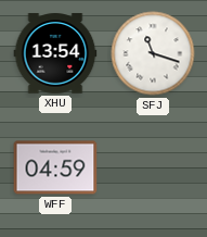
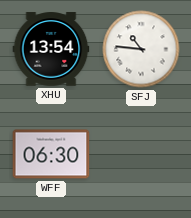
SFJ: 11:18 -> 10:46 (141, 49)
WFF: 04:59 -> 06:30 (51, 154)
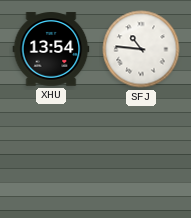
WFF: 06:30 -> none (51, 154)
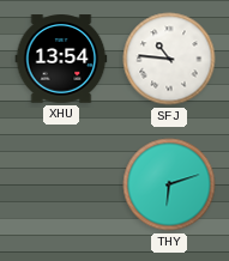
THY: none -> 6:12 (169, 184)
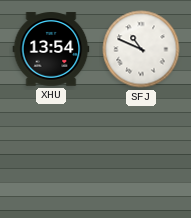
SFJ: 10:46 -> 10:49 (141, 49)
THY: 6:12 -> none (169, 184)
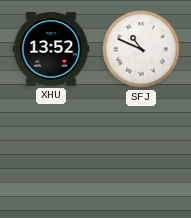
XHU: 13:54 -> 13:52 (51, 49)
